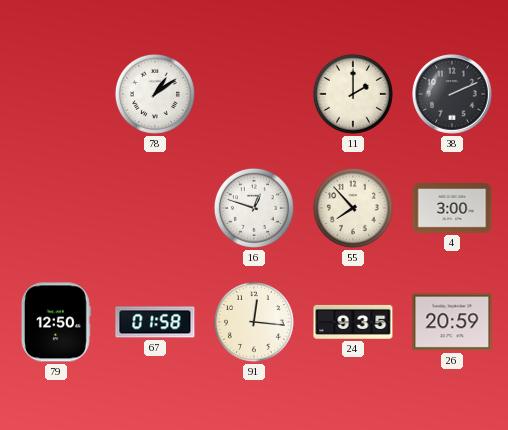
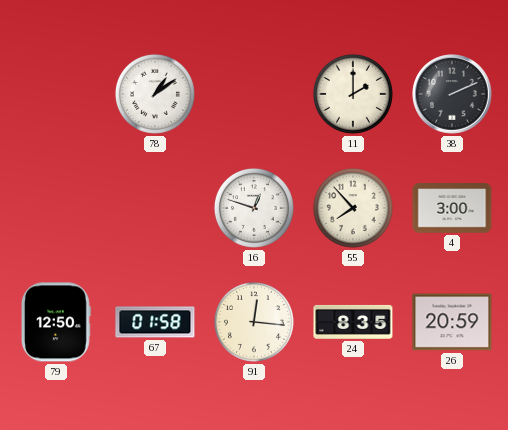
24: 9:35 -> 8:35 (353, 322)
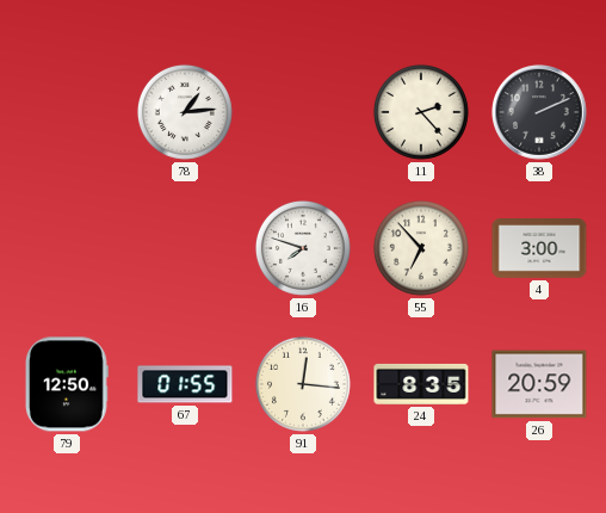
78: 1:09 -> 1:14 (185, 112)
11: 2:00 -> 2:23 (421, 112)
16: 12:48 -> 7:48 (303, 248)
55: 7:53 -> 6:53 (421, 248)
67: 01:58 -> 01:55 (185, 384)
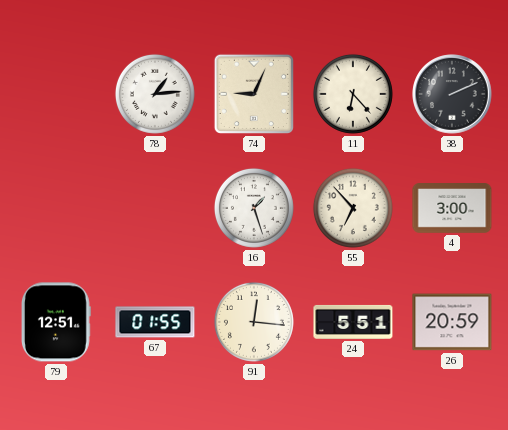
74: none -> 9:04 (254, 94)
11: 2:23 -> 6:23 (353, 94)
16: 7:48 -> 1:27 (254, 208)
79: 12:50 -> 12:51 (57, 322)
24: 8:35 -> 5:51 (353, 322)
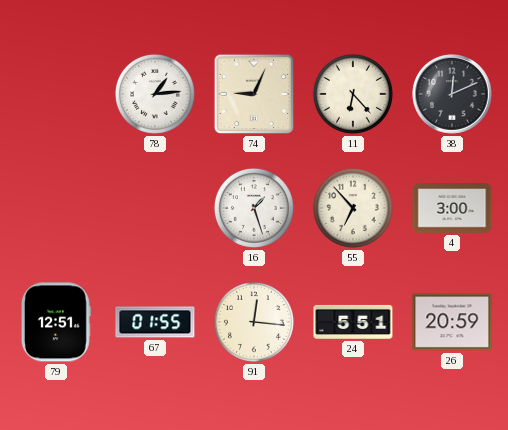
38: 2:11 -> 12:11 (452, 94)
